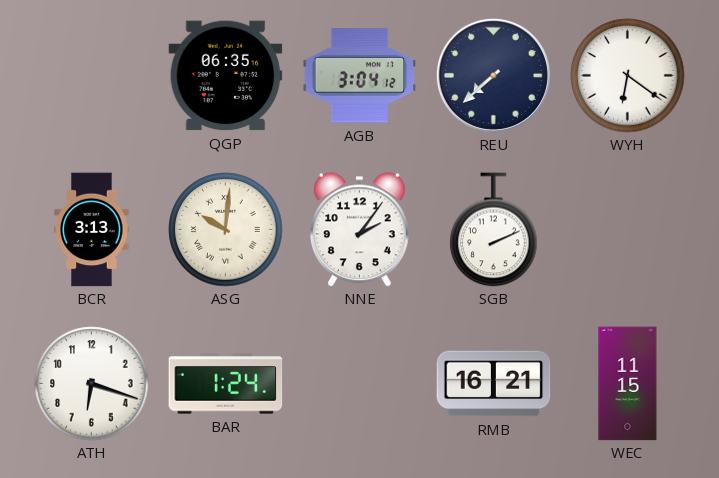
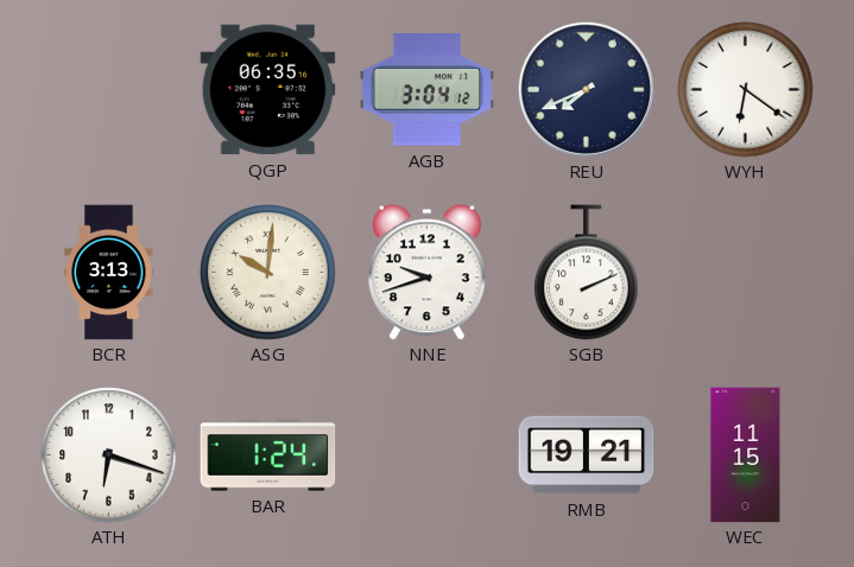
REU: 7:38 -> 7:41 (586, 89)
NNE: 2:06 -> 9:42 (428, 273)
RMB: 16:21 -> 19:21 (587, 455)
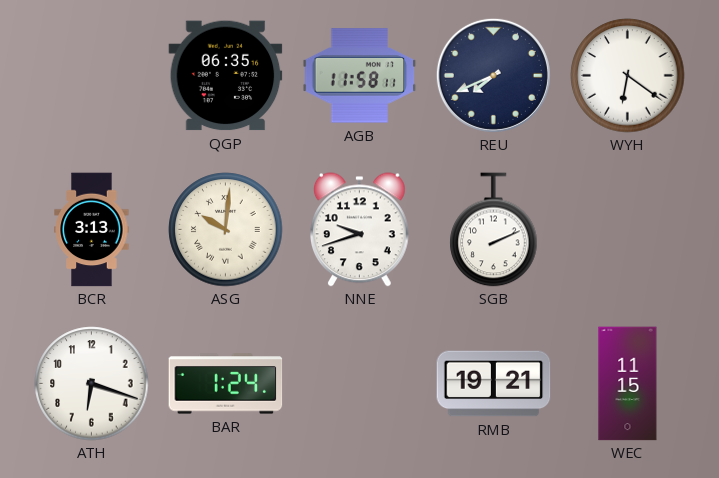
AGB: 3:04 -> 11:58 (360, 76)
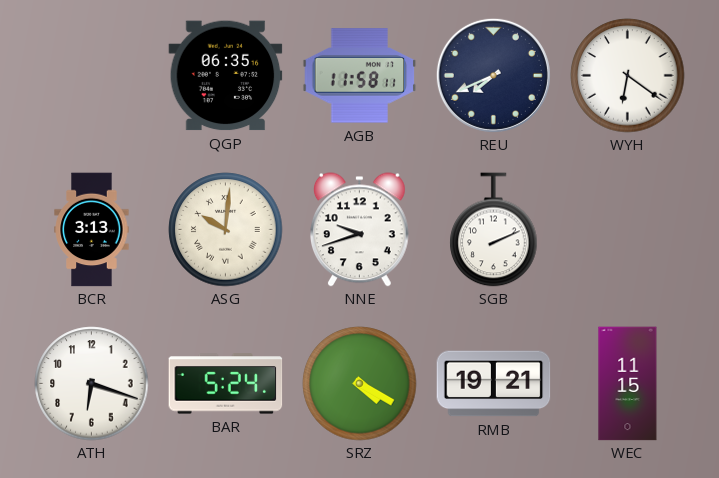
BAR: 1:24 -> 5:24 (226, 384)
SRZ: none -> 4:20 (360, 384)
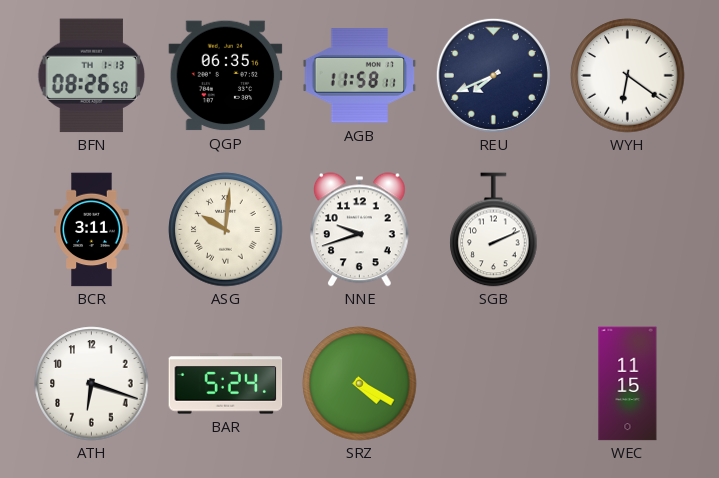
BFN: none -> 08:26 (92, 76)
BCR: 3:13 -> 3:11 (92, 230)
RMB: 19:21 -> none (494, 384)
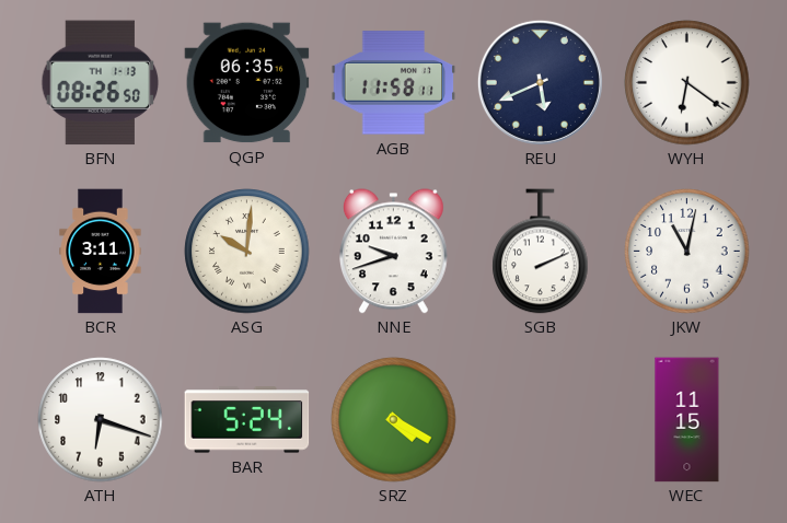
REU: 7:41 -> 5:41 (540, 82)
JKW: none -> 11:02 (687, 252)
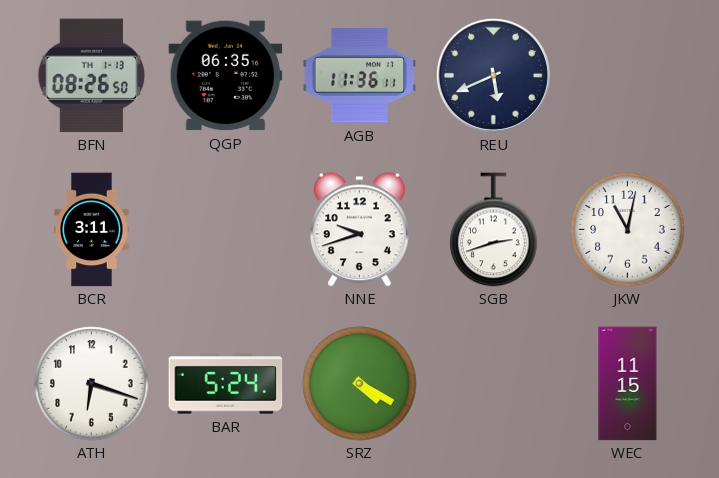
AGB: 11:58 -> 11:36 (360, 76)
WYH: 6:21 -> none (687, 83)
ASG: 10:01 -> none (247, 252)
SGB: 2:11 -> 2:42 (494, 230)
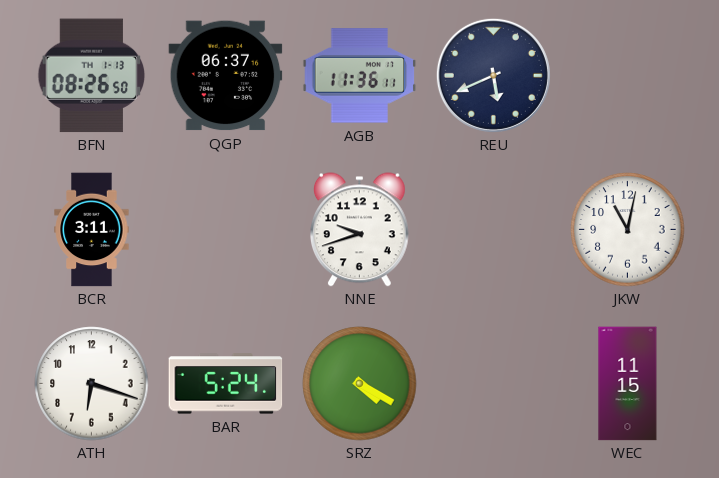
QGP: 06:35 -> 06:37 (226, 76)
SGB: 2:42 -> none (494, 230)
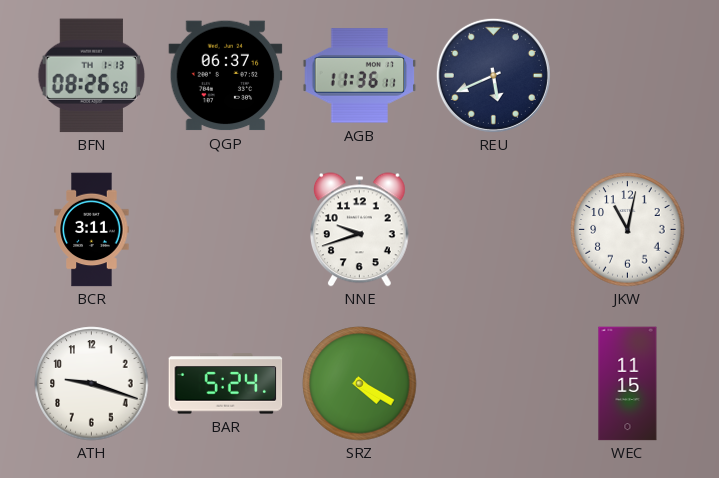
ATH: 6:18 -> 9:18 (92, 384)
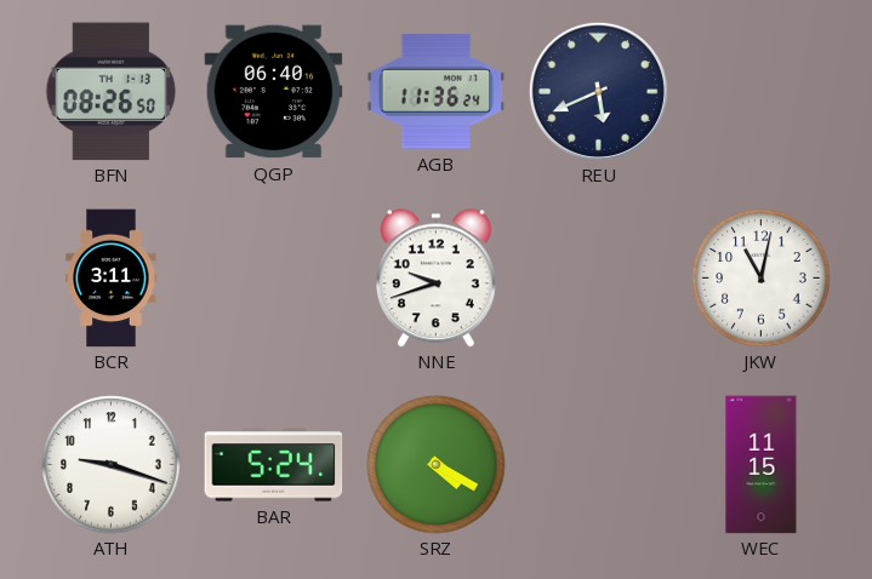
QGP: 06:37 -> 06:40 (274, 92)
AGB: 11:36:11 -> 11:36:24 (437, 92)
